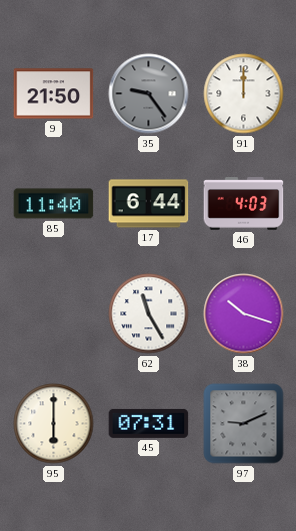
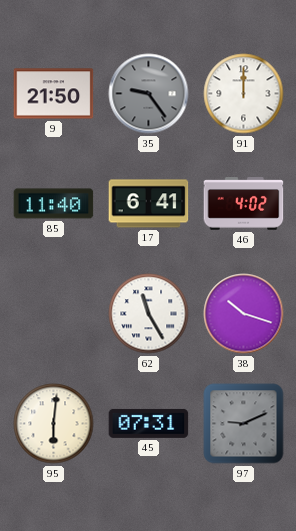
17: 6:44 -> 6:41 (149, 204)
46: 4:03 -> 4:02 (244, 204)
95: 6:00 -> 6:01 (54, 424)
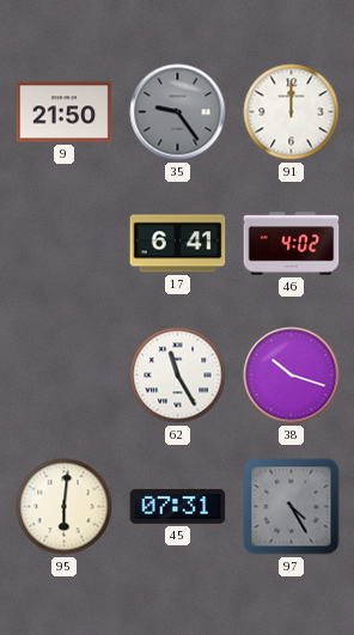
85: 11:40 -> none (54, 204)
97: 9:11 -> 4:25 (292, 507)
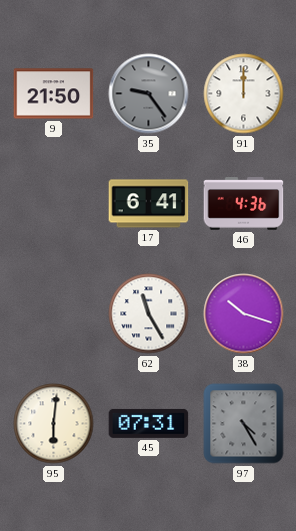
46: 4:02 -> 4:36 (244, 204)
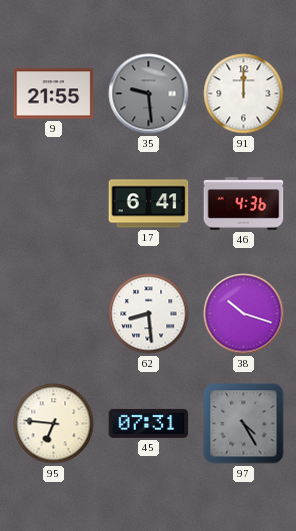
9: 21:50 -> 21:55 (54, 94)
35: 9:24 -> 9:29 (149, 94)
62: 11:25 -> 8:29 (149, 314)
95: 6:01 -> 6:46 (54, 424)
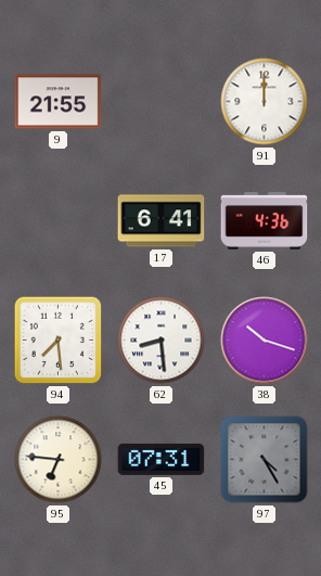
35: 9:29 -> none (149, 94)
94: none -> 7:29 (59, 341)
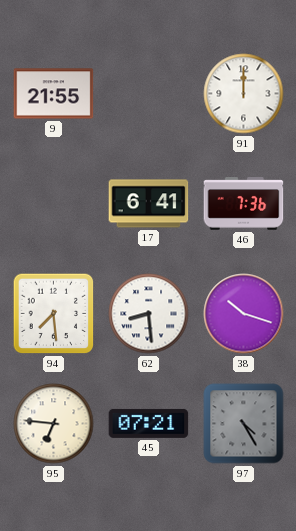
46: 4:36 -> 7:36 (244, 204)
45: 07:31 -> 07:21 (149, 423)
